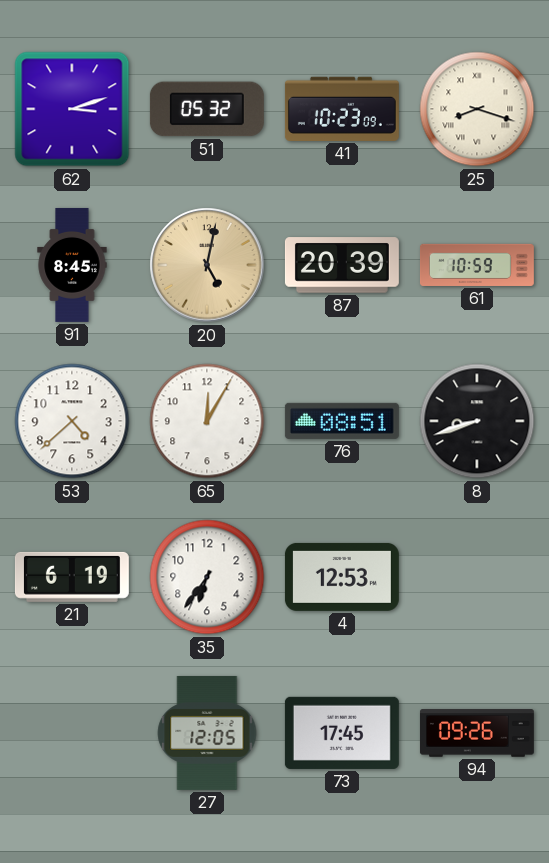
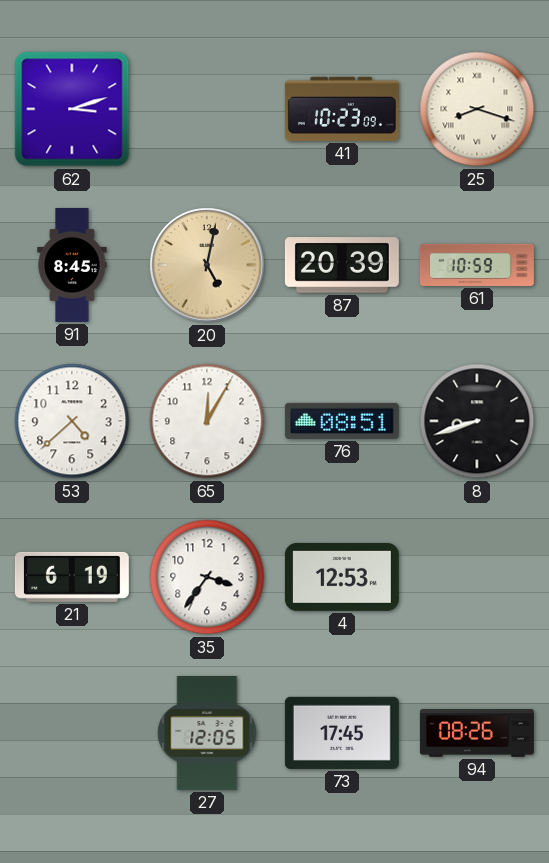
51: 05:32 -> none (207, 109)
35: 6:36 -> 3:36 (207, 577)
94: 09:26 -> 08:26 (477, 733)
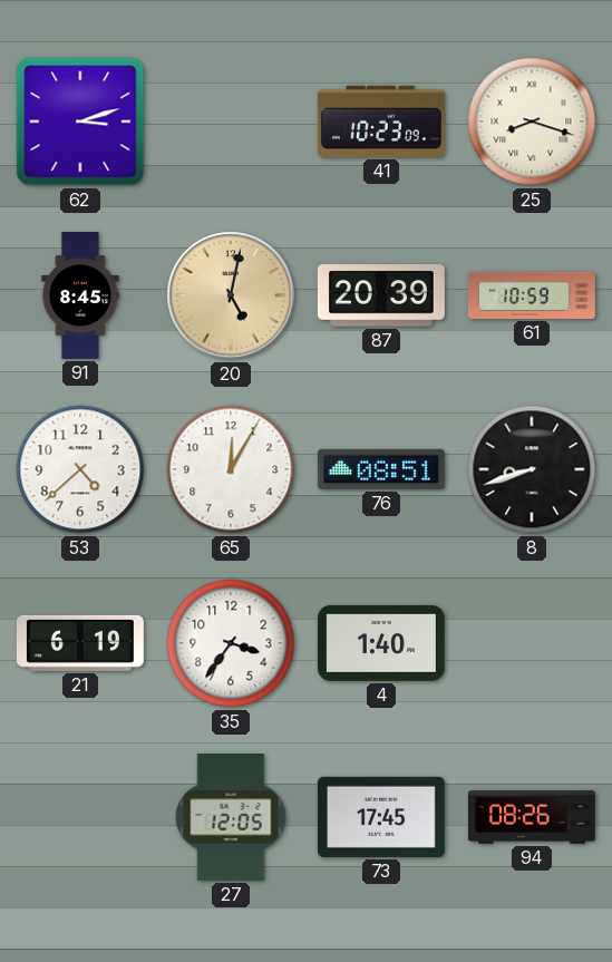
4: 12:53 -> 1:40 (381, 643)
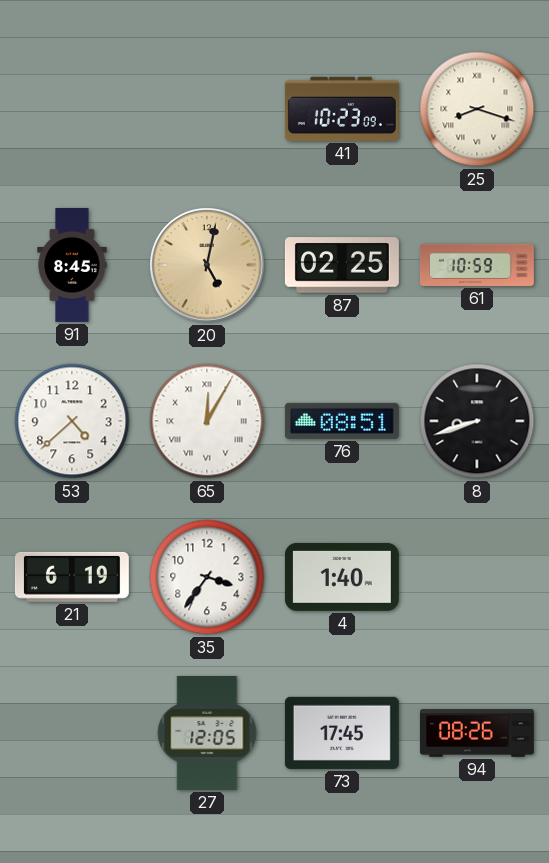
62: 3:12 -> none (80, 122)
87: 20:39 -> 02:25 (342, 265)
65 numerals: Arabic -> Roman (207, 421)
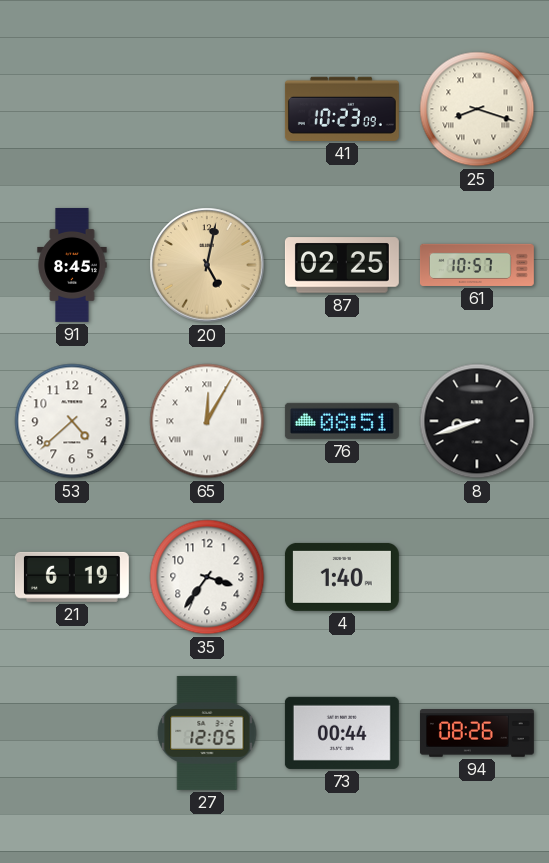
61: 10:59 -> 10:57 (477, 265)
73: 17:45 -> 00:44 (342, 733)
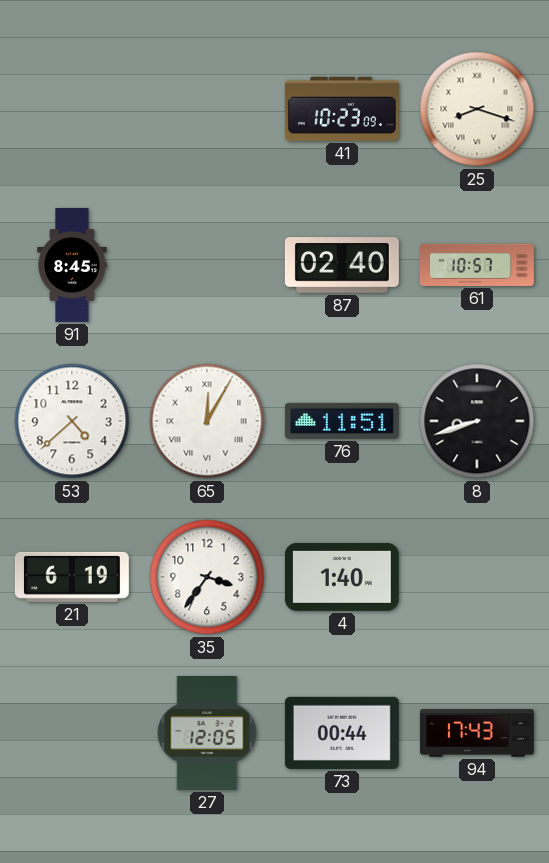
20: 5:02 -> none (207, 265)
87: 02:25 -> 02:40 (342, 265)
76: 08:51 -> 11:51 (342, 421)
94: 08:26 -> 17:43 (477, 733)
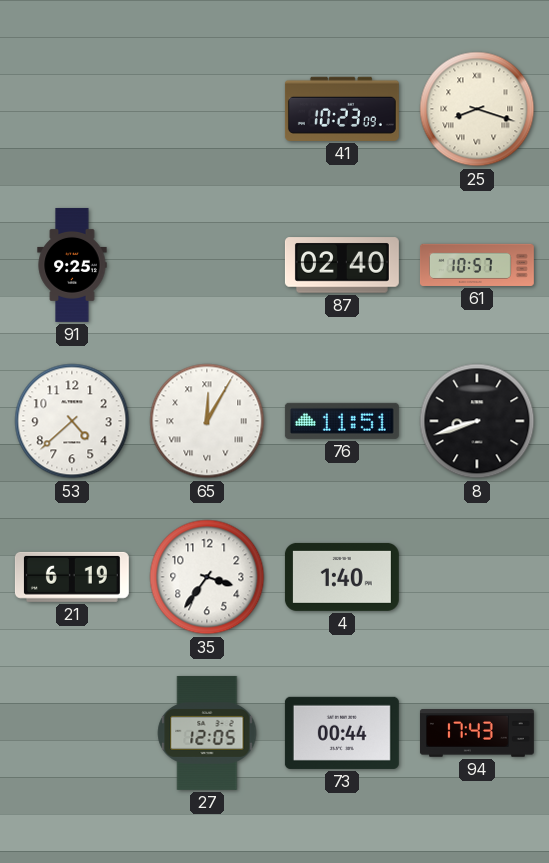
91: 8:45 -> 9:25 (72, 265)
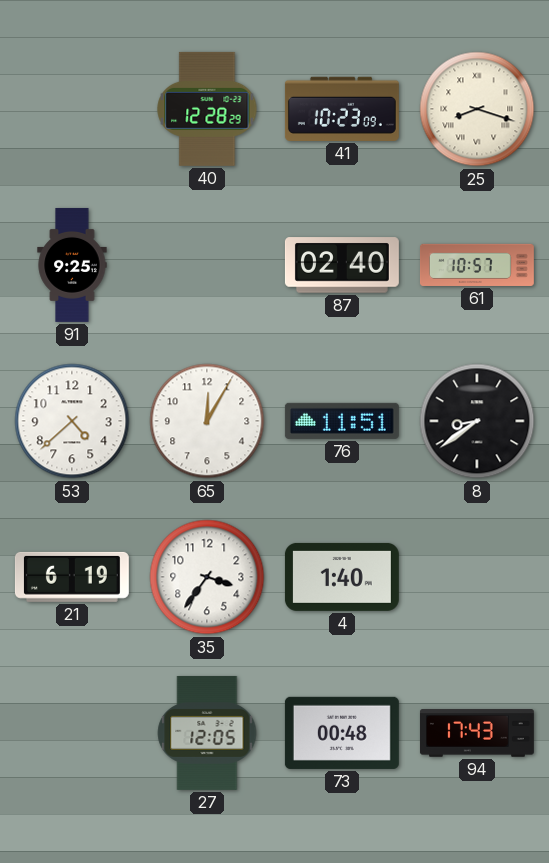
40: none -> 12:28 (207, 109)
65 numerals: Roman -> Arabic (207, 421)
8: 8:42 -> 8:39 (477, 421)
73: 00:44 -> 00:48 (342, 733)
